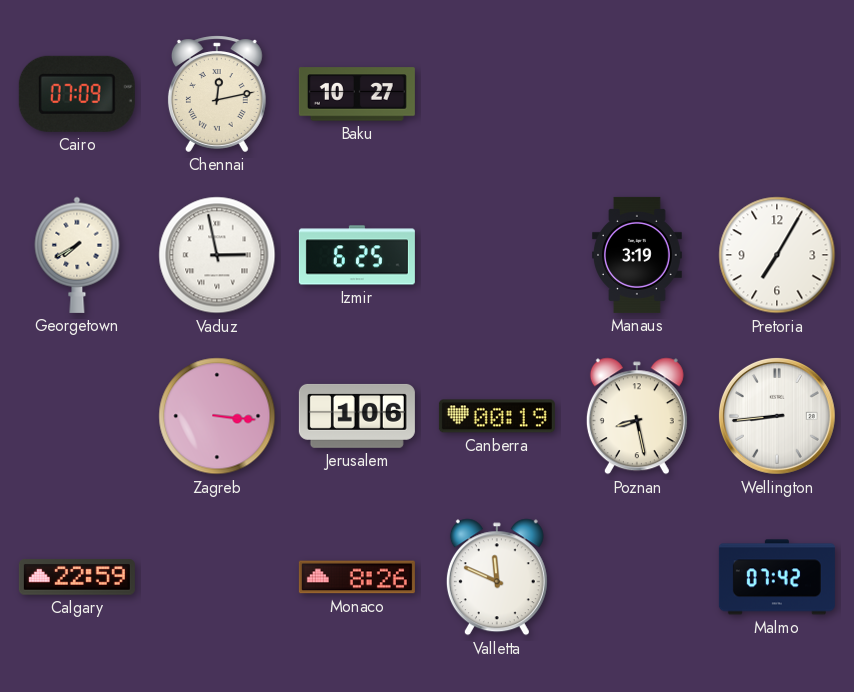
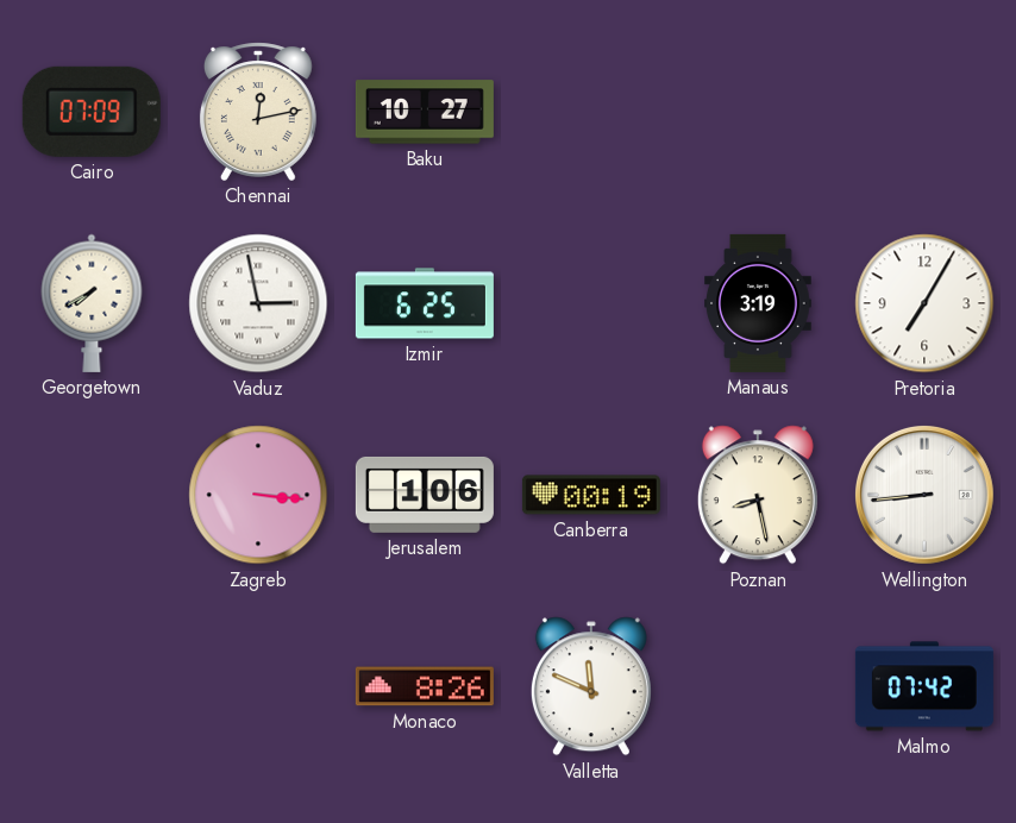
Calgary: 22:59 -> none (77, 577)
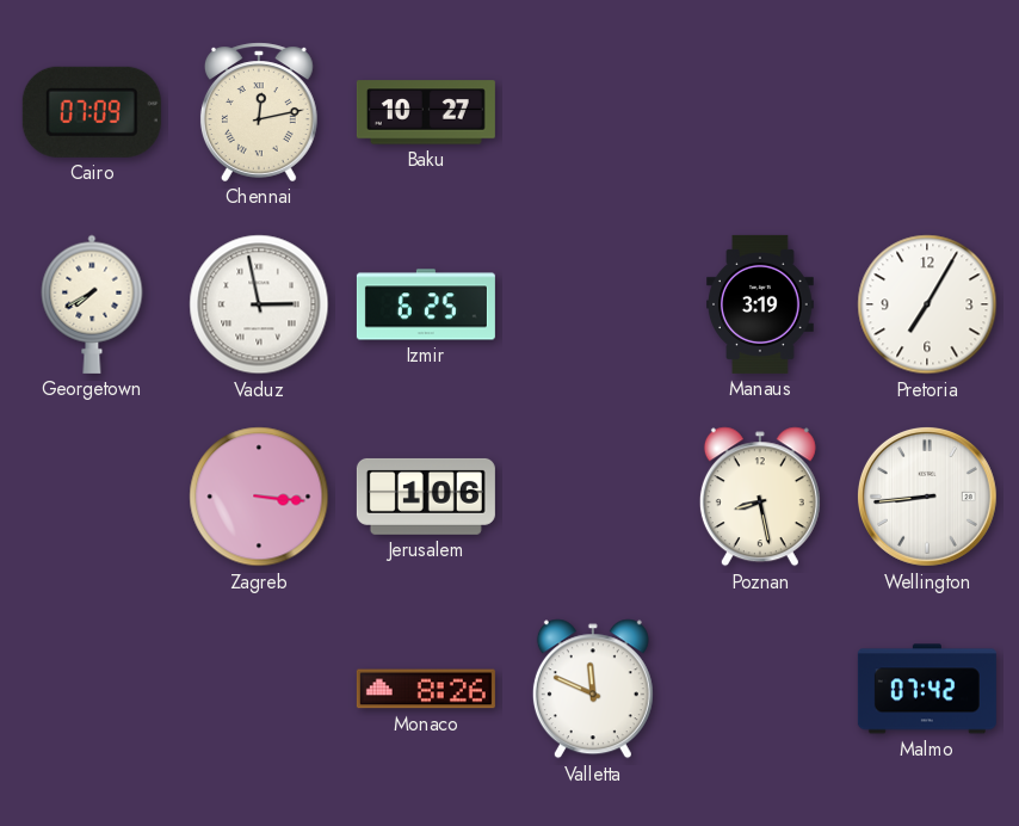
Canberra: 00:19 -> none (591, 495)
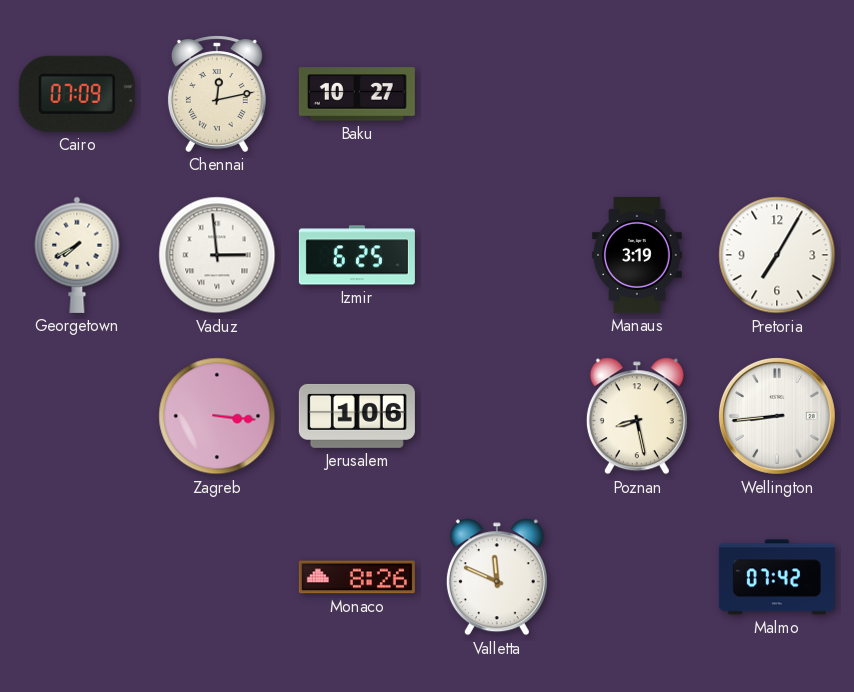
Vaduz: 2:58 -> 2:59 (217, 255)
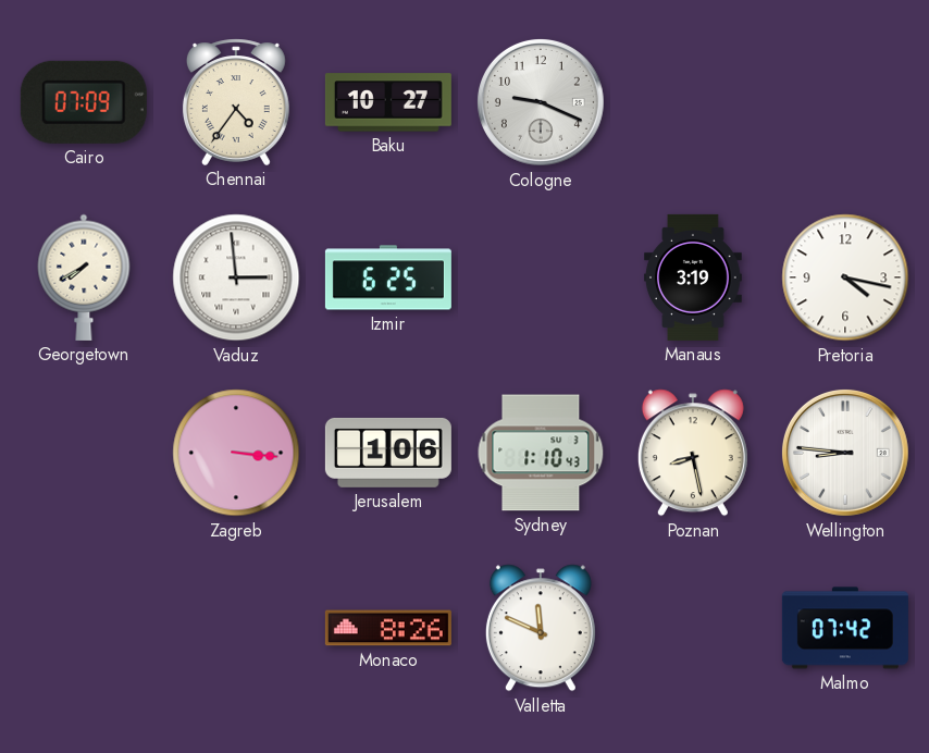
Chennai: 12:13 -> 4:36 (236, 102)
Cologne: none -> 9:19 (541, 102)
Pretoria: 7:05 -> 4:17 (845, 277)
Sydney: none -> 1:10 (541, 453)
Wellington: 8:44 -> 8:46 (845, 453)
